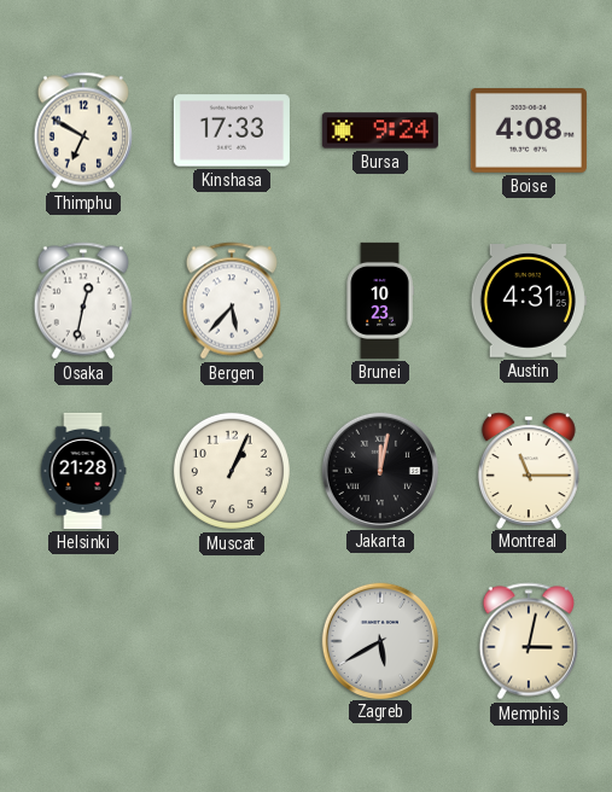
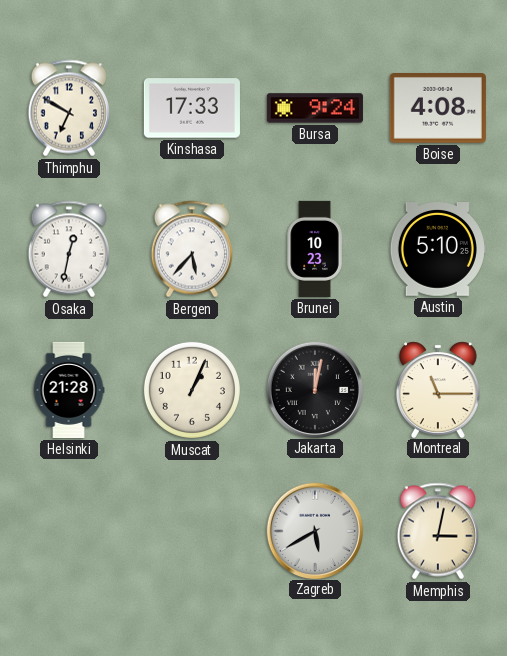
Austin: 4:31 -> 5:10 (438, 250)
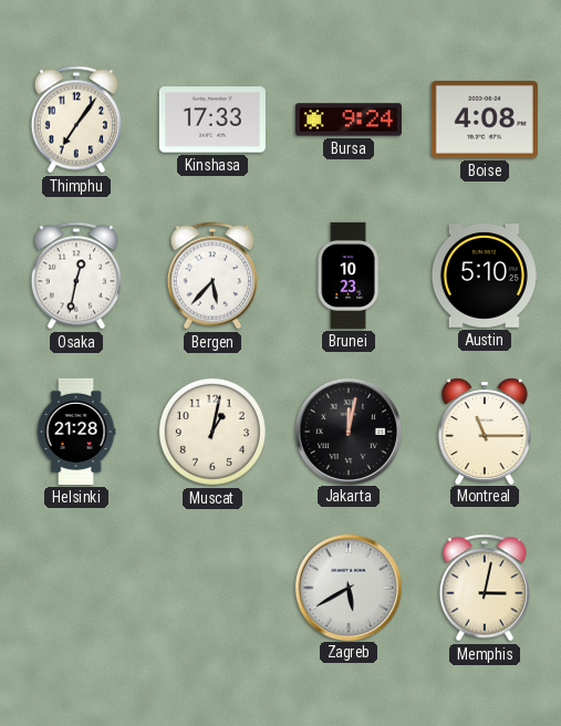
Thimphu: 6:50 -> 7:06 (75, 120)
Muscat: 1:04 -> 1:02 (212, 432)
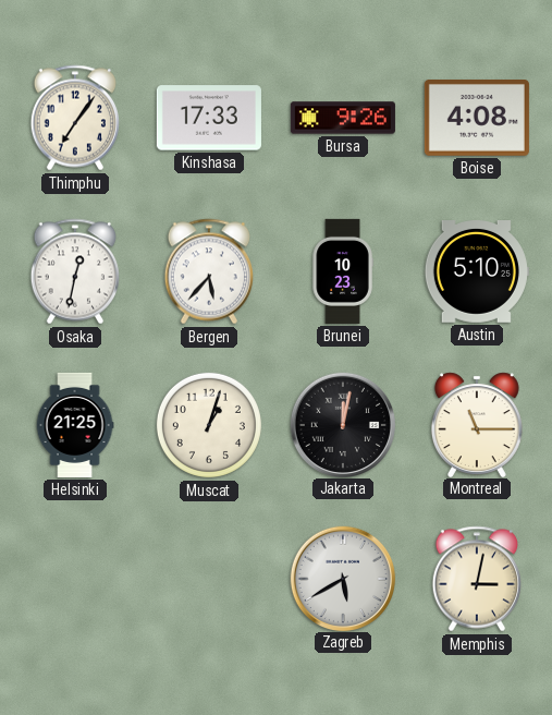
Bursa: 9:24 -> 9:26 (343, 118)
Helsinki: 21:28 -> 21:25 (75, 425)
Muscat: 1:02 -> 1:03 (209, 425)
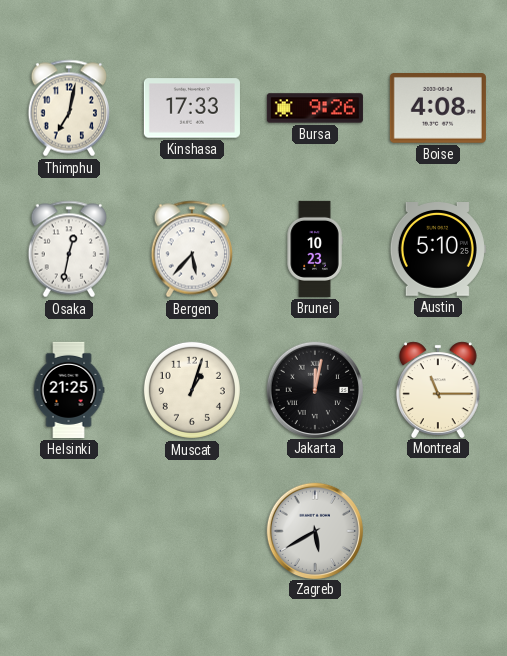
Thimphu: 7:06 -> 7:02 (68, 108)
Memphis: 3:02 -> none (476, 579)
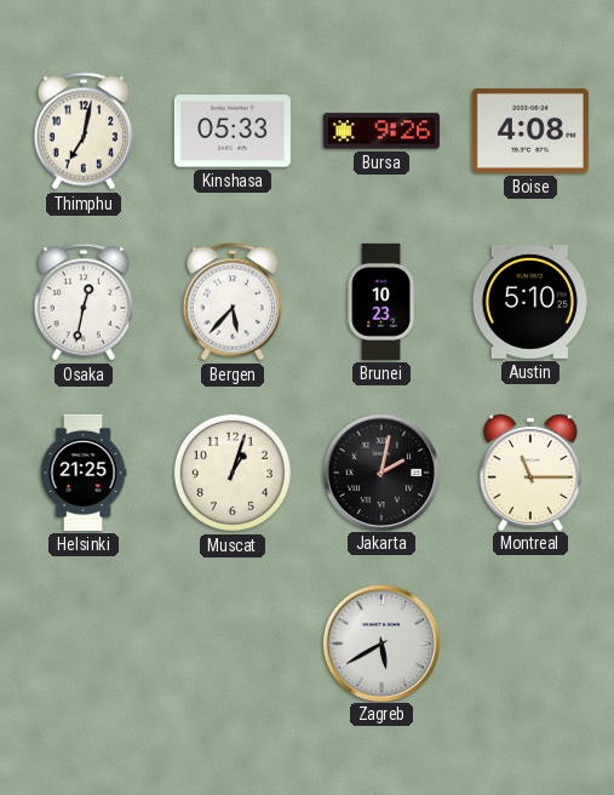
Kinshasa: 17:33 -> 05:33 (233, 131)
Jakarta: 12:02 -> 2:02 (380, 471)
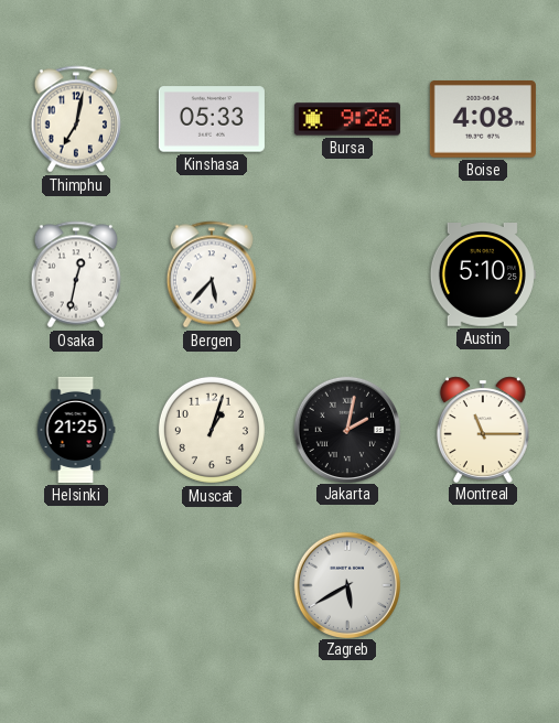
Brunei: 10:23 -> none (381, 302)
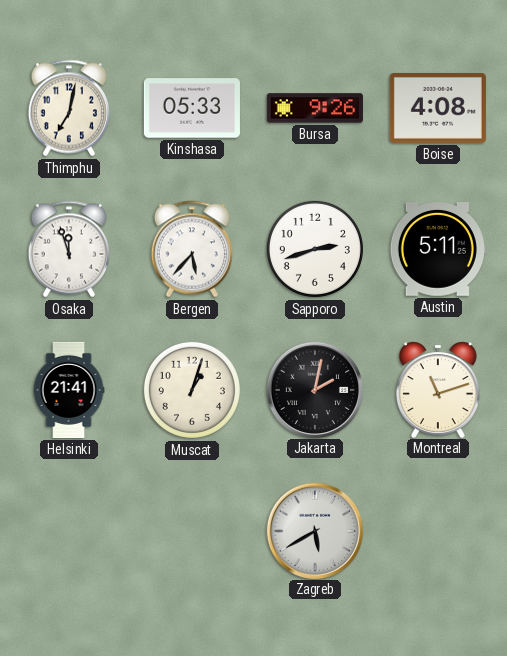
Osaka: 12:32 -> 11:57 (68, 249)
Sapporo: none -> 2:42 (315, 249)
Austin: 5:10 -> 5:11 (438, 250)
Helsinki: 21:25 -> 21:41 (69, 390)
Montreal: 11:15 -> 11:12 (438, 389)
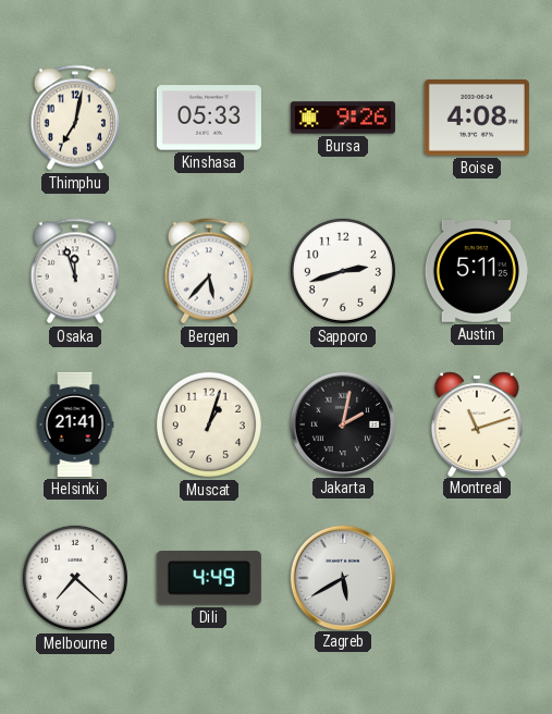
Melbourne: none -> 7:22 (75, 578)
Dili: none -> 4:49 (209, 579)
